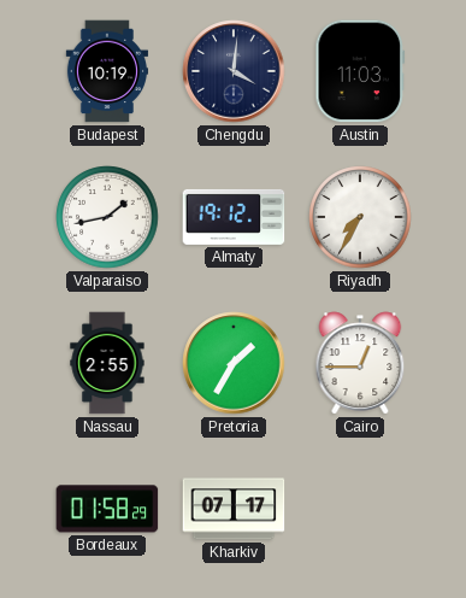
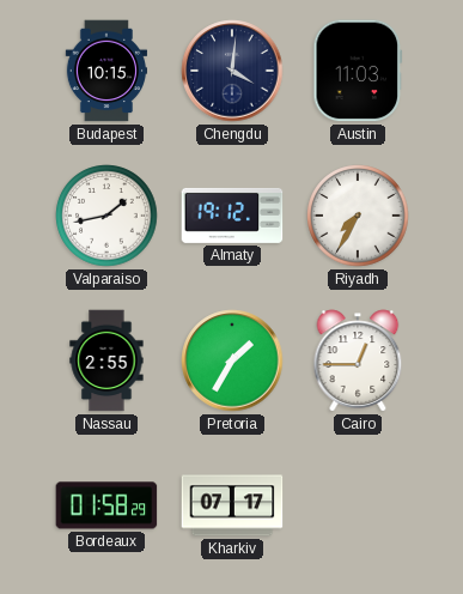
Budapest: 10:19 -> 10:15 (105, 71)
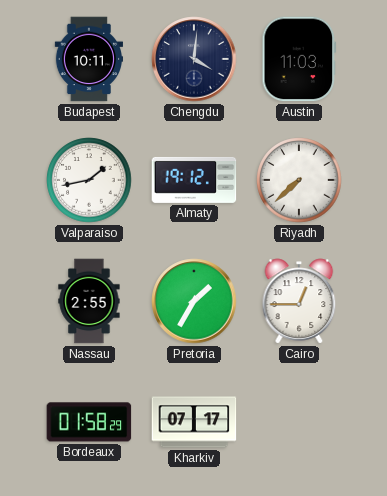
Budapest: 10:15 -> 10:11 (88, 59)
Riyadh: 7:35 -> 7:38 (299, 180)
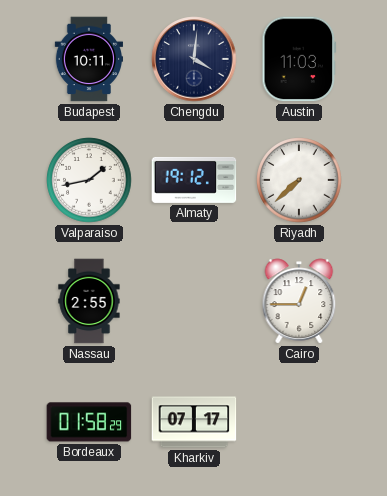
Pretoria: 1:35 -> none (194, 301)
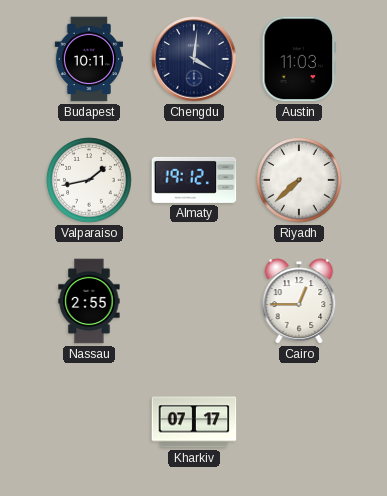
Bordeaux: 01:58 -> none (89, 422)
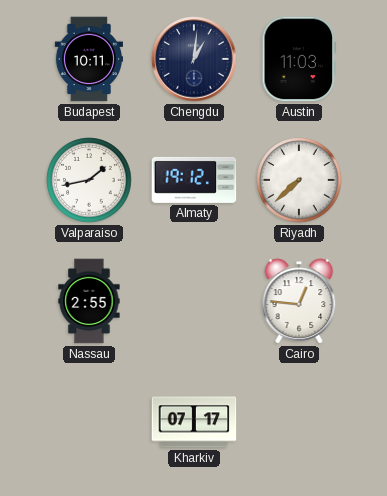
Chengdu: 4:01 -> 1:01 (194, 59)
Cairo: 12:45 -> 12:46 (299, 301)
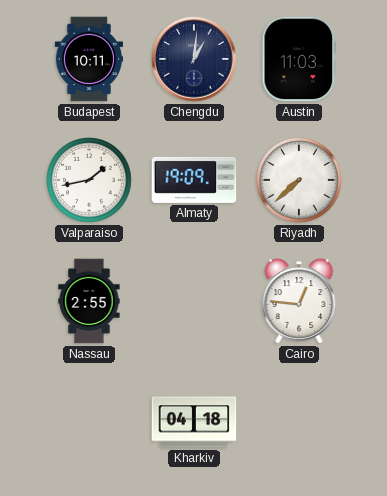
Almaty: 19:12 -> 19:09 (194, 180)
Kharkiv: 07:17 -> 04:18 (194, 422)
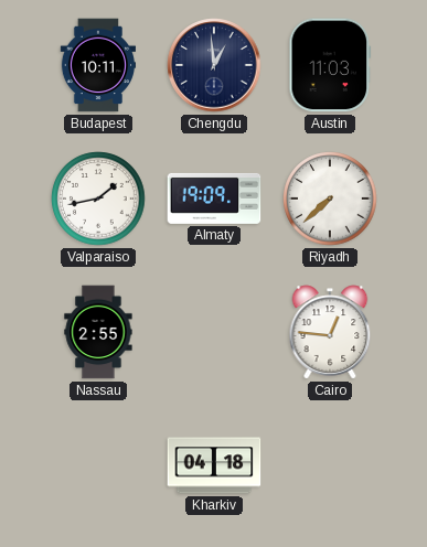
Chengdu: 1:01 -> 12:59 (214, 65)
